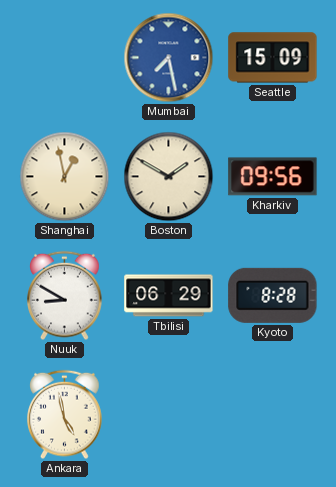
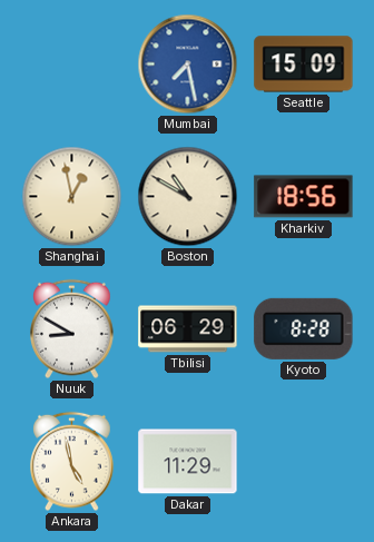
Boston: 1:50 -> 10:50 (188, 197)
Kharkiv: 09:56 -> 18:56 (304, 197)
Dakar: none -> 11:29 (188, 462)
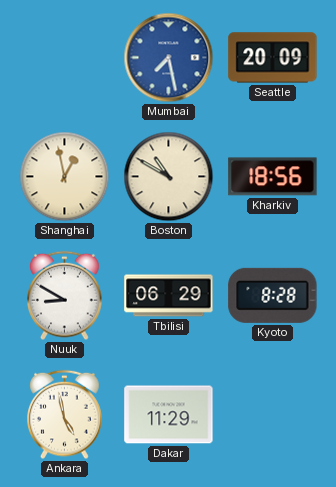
Seattle: 15:09 -> 20:09 (273, 58)
